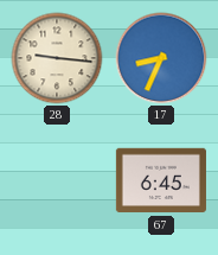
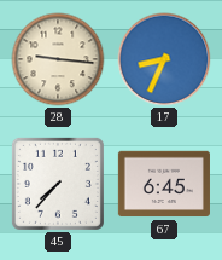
45: none -> 7:37 (58, 184)
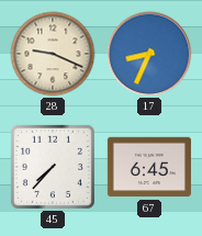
28: 9:16 -> 9:19 (53, 54)
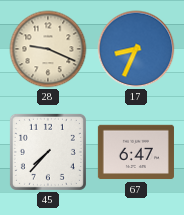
67: 6:45 -> 6:47 (136, 152)
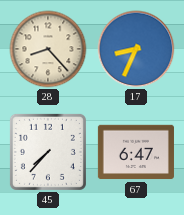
28: 9:19 -> 8:23 (48, 49)
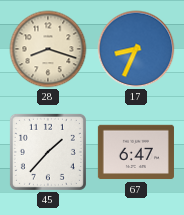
28: 8:23 -> 8:18 (48, 49)
45: 7:37 -> 1:37 (48, 152)
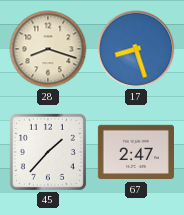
17: 8:34 -> 8:27 (136, 49)
67: 6:47 -> 2:47 (136, 152)
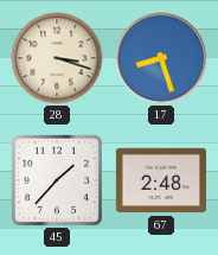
28: 8:18 -> 3:18 (57, 58)
67: 2:47 -> 2:48 (161, 180)
